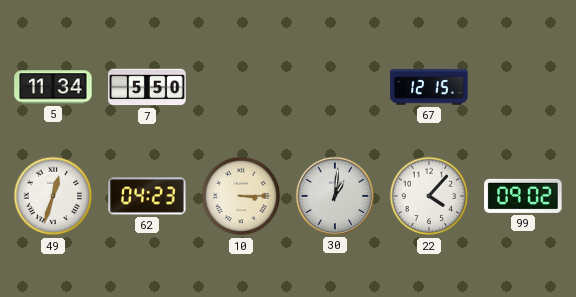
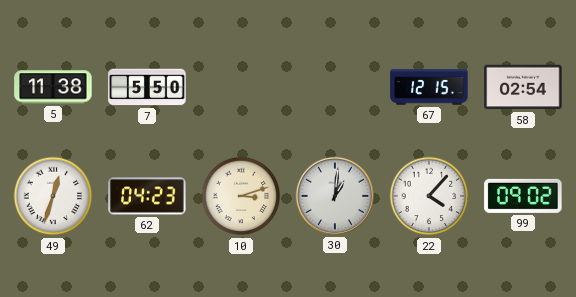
5: 11:34 -> 11:38 (53, 87)
58: none -> 02:54 (523, 87)
10: 3:15 -> 3:12 (241, 196)
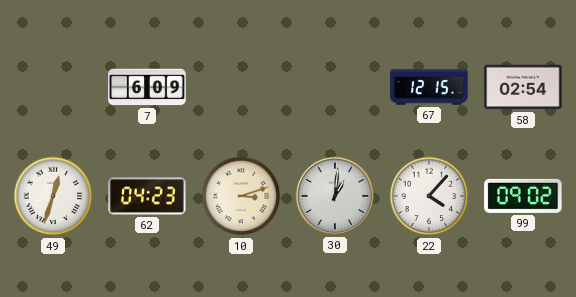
5: 11:38 -> none (53, 87)
7: 5:50 -> 6:09 (147, 87)
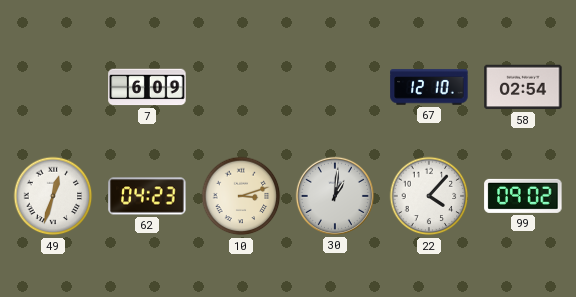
67: 12:15 -> 12:10 (429, 87)
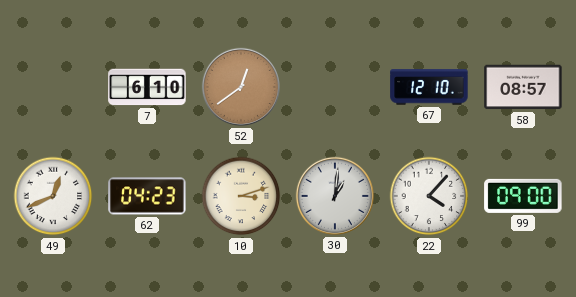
7: 6:09 -> 6:10 (147, 87)
52: none -> 12:39 (241, 87)
58: 02:54 -> 08:57 (523, 87)
49: 12:33 -> 12:41 (53, 196)
99: 09:02 -> 09:00 (523, 196)
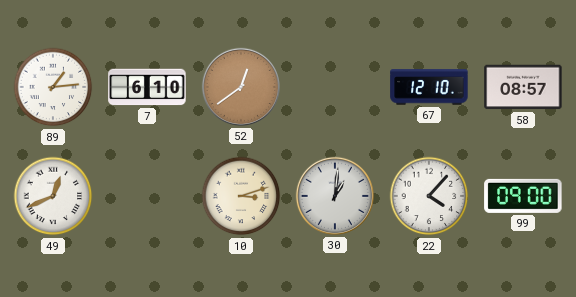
89: none -> 1:14 (53, 87)
62: 04:23 -> none (147, 196)
